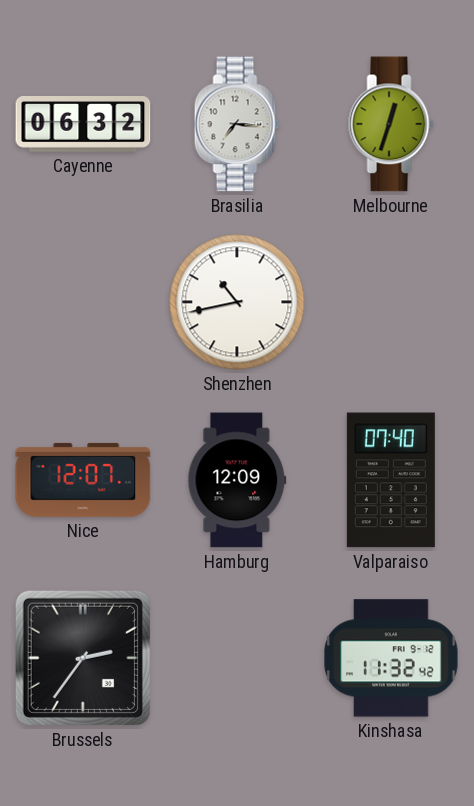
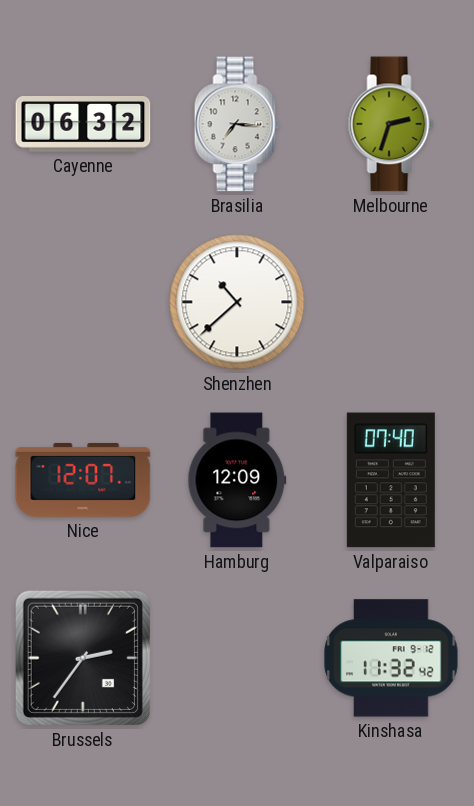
Melbourne: 12:33 -> 2:33 (391, 124)
Shenzhen: 10:43 -> 10:38 (237, 302)
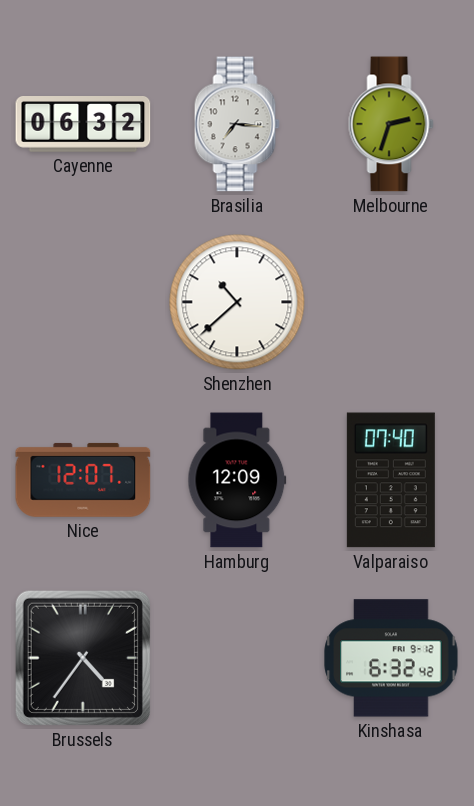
Brussels: 2:36 -> 4:36 (83, 658)
Kinshasa: 11:32 -> 6:32 (391, 658)
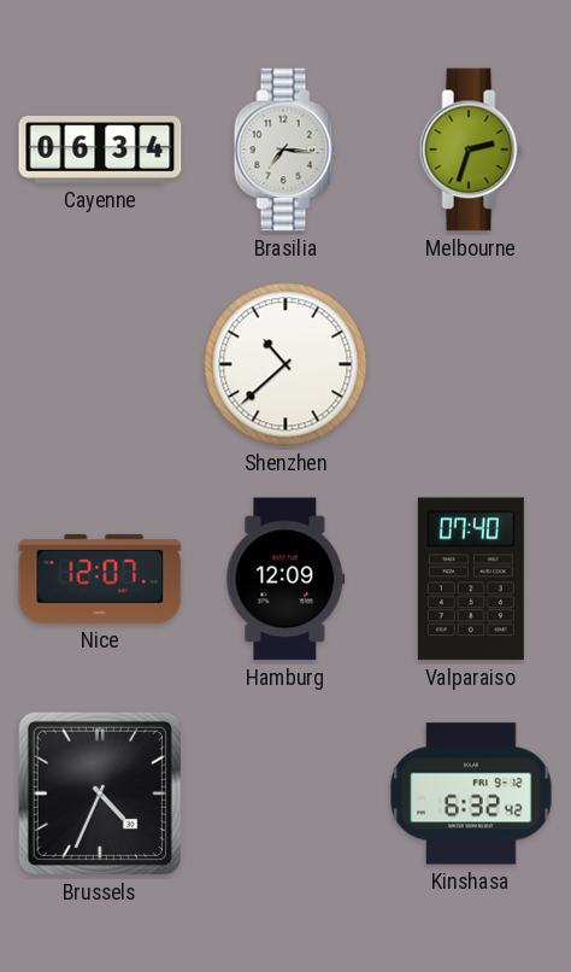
Cayenne: 06:32 -> 06:34 (100, 151)
Brussels: 4:36 -> 4:34 (100, 794)
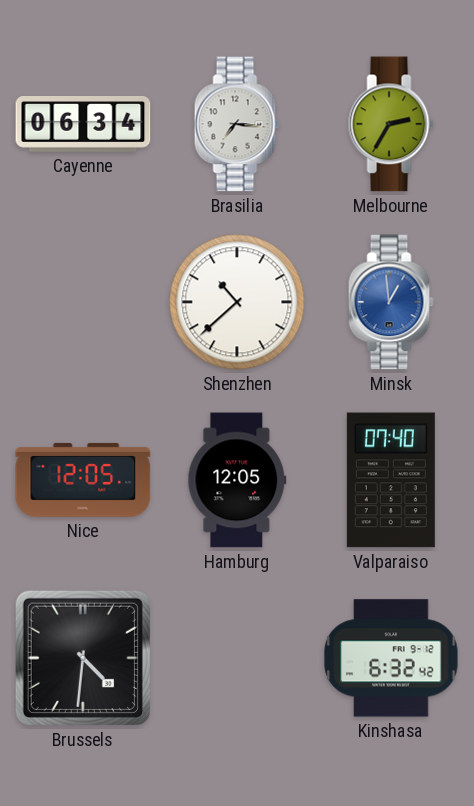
Melbourne: 2:33 -> 2:35 (391, 124)
Minsk: none -> 12:59 (391, 302)
Nice: 12:07 -> 12:05 (83, 480)
Hamburg: 12:09 -> 12:05 (237, 480)
Brussels: 4:34 -> 4:31 (83, 658)
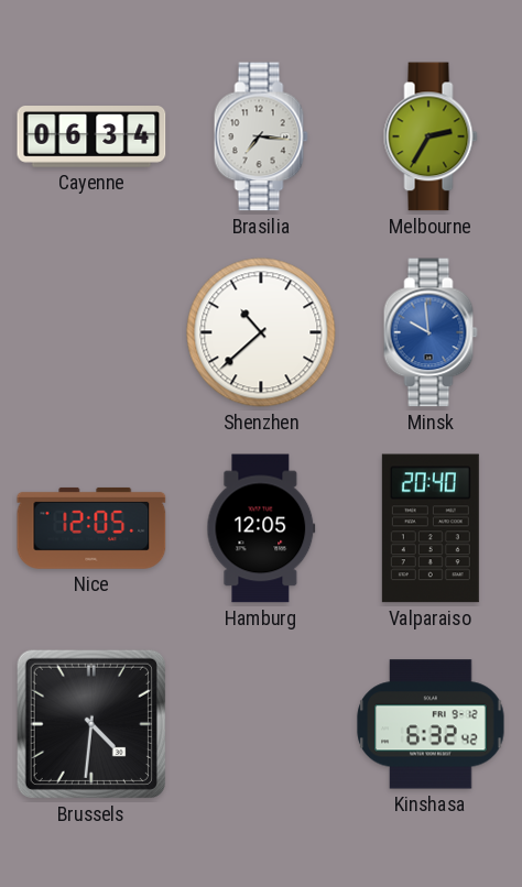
Minsk: 12:59 -> 9:59 (431, 332)
Valparaiso: 07:40 -> 20:40 (431, 528)
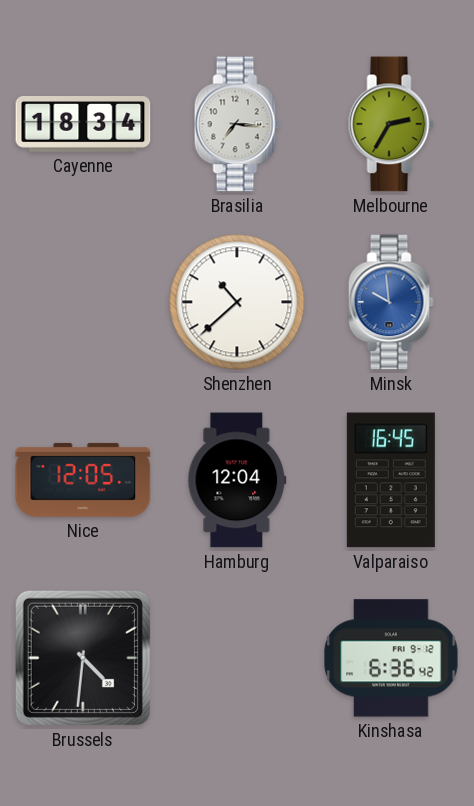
Cayenne: 06:34 -> 18:34 (83, 125)
Hamburg: 12:05 -> 12:04 (237, 480)
Valparaiso: 20:40 -> 16:45 (391, 480)
Kinshasa: 6:32 -> 6:36 (391, 658)
